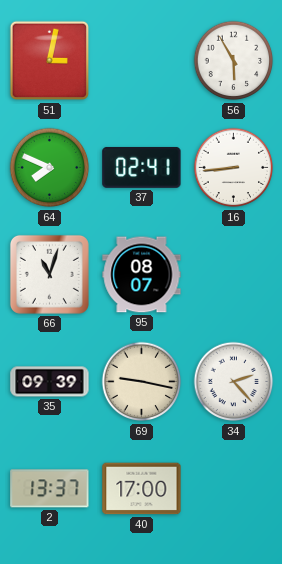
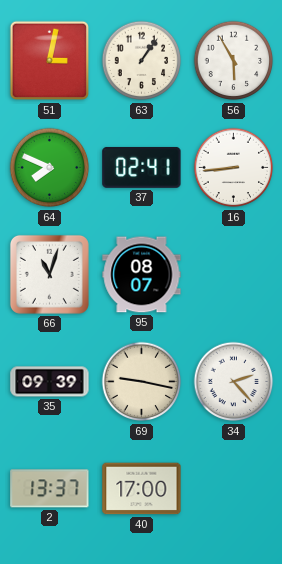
63: none -> 1:06 (142, 61)
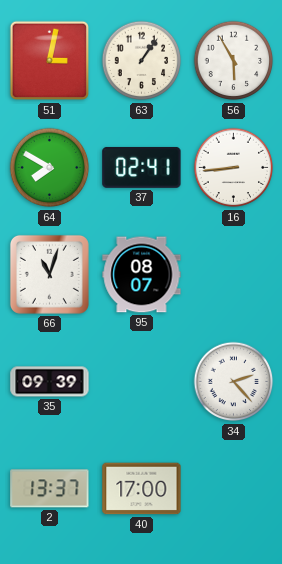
64: 7:49 -> 7:50 (50, 168)
69: 9:17 -> none (142, 382)
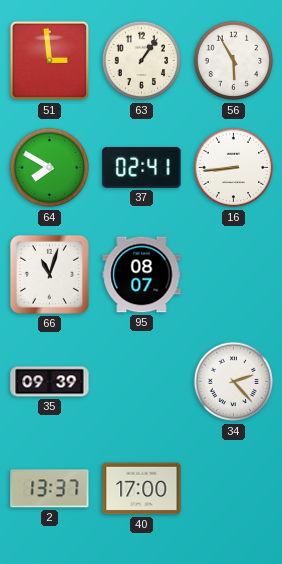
51: 3:02 -> 2:59 (50, 61)
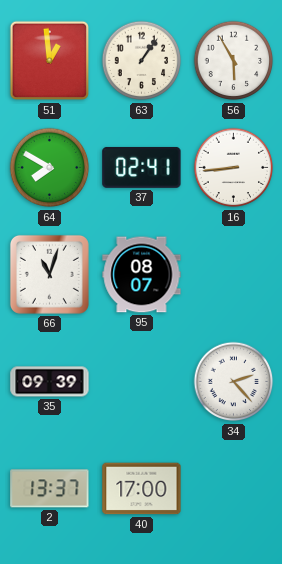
51: 2:59 -> 12:59 (50, 61)
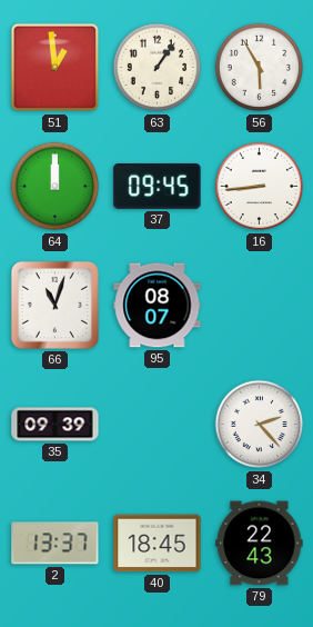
64: 7:50 -> 12:00 (55, 187)
37: 02:41 -> 09:45 (158, 186)
40: 17:00 -> 18:45 (158, 544)
79: none -> 22:43 (260, 544)
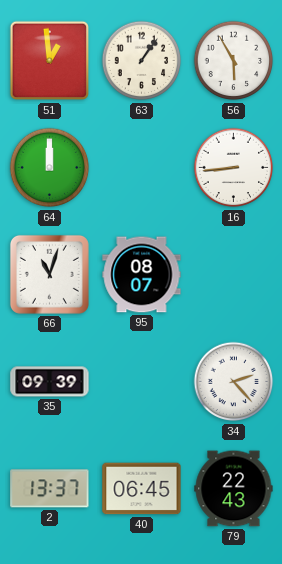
37: 09:45 -> none (158, 186)
40: 18:45 -> 06:45 (142, 489)
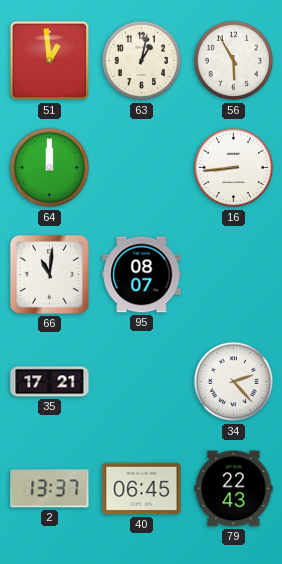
63: 1:06 -> 1:02 (142, 61)
66: 11:03 -> 11:01 (49, 274)
35: 09:39 -> 17:21 (50, 382)
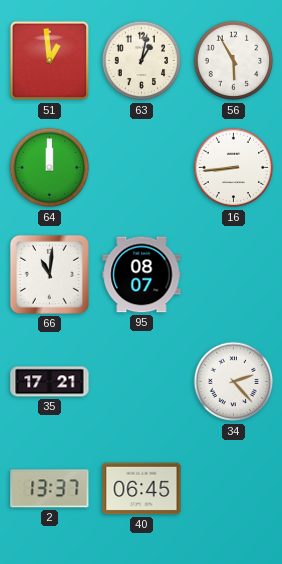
79: 22:43 -> none (234, 489)
